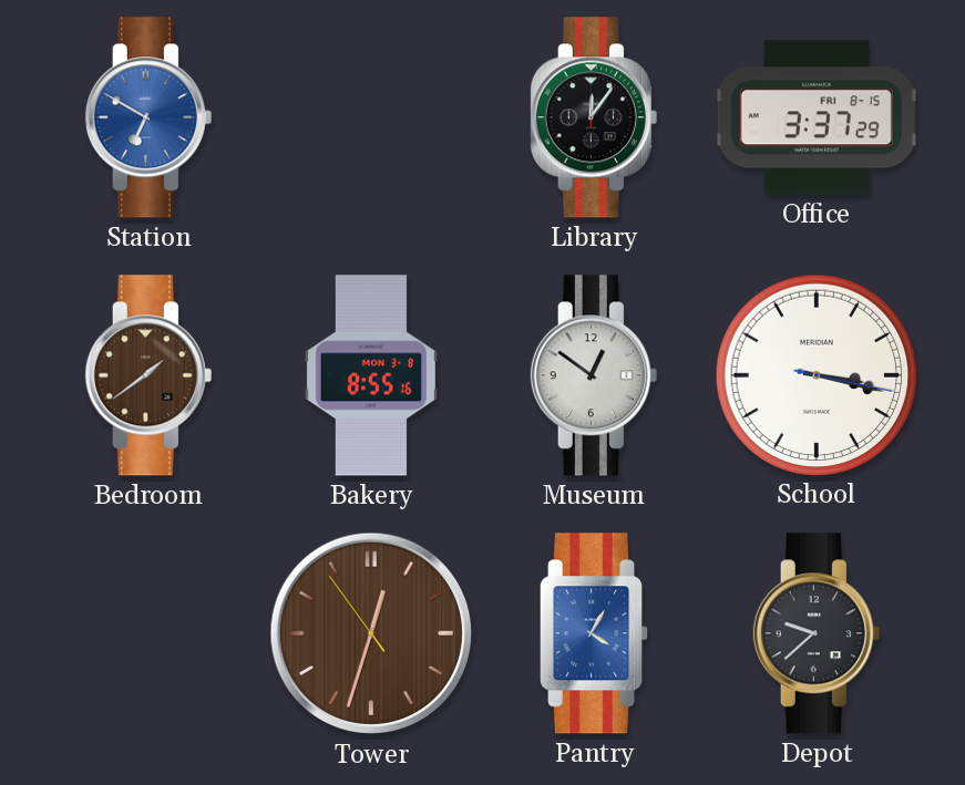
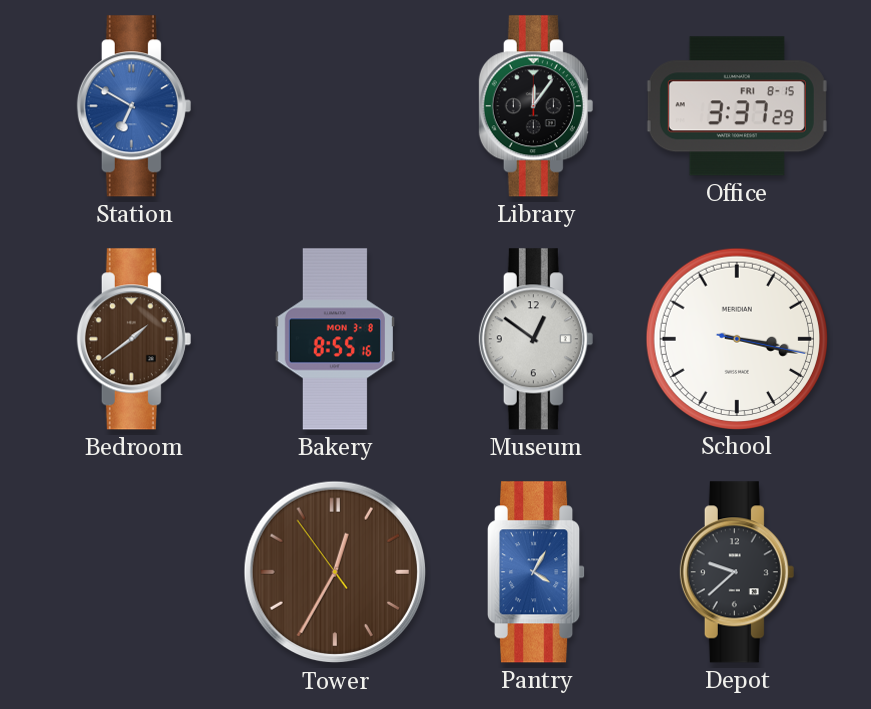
Tower: 12:32 -> 12:34 (335, 572)
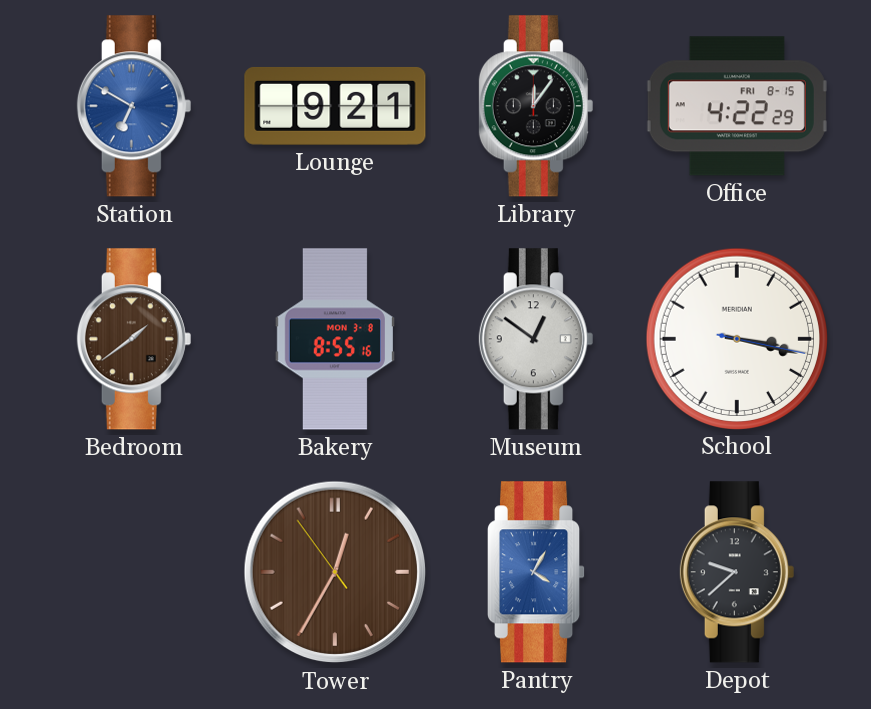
Lounge: none -> 9:21 (335, 106)
Office: 3:37 -> 4:22 (737, 106)
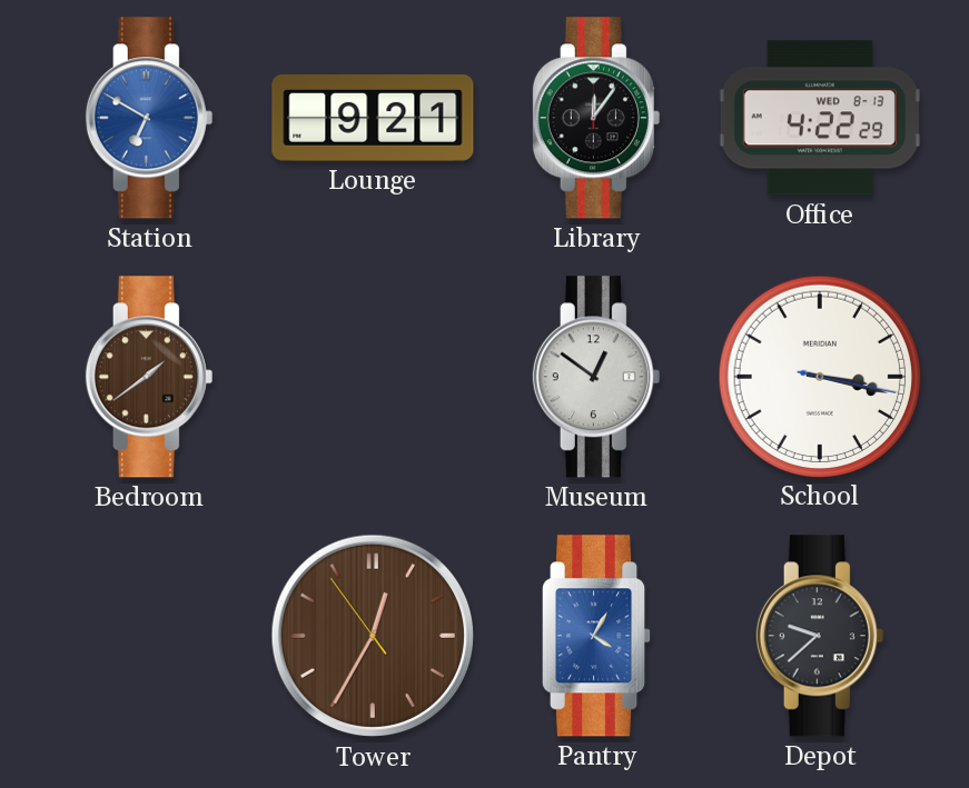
Office date: FRI 8-15 -> WED 8-13 (820, 118)
Bakery: 8:55 -> none (335, 339)
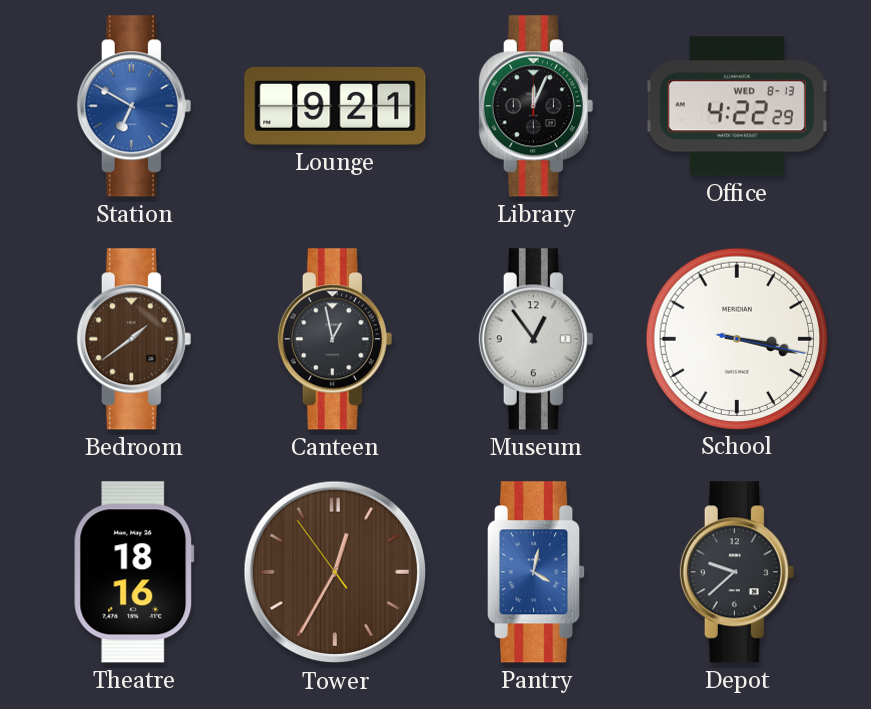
Library: 12:06 -> 12:04 (536, 106)
Canteen: none -> 12:58 (335, 339)
Museum: 12:51 -> 12:54 (536, 339)
Theatre: none -> 18:16 (134, 572)
Pantry: 4:05 -> 4:02 (537, 572)
